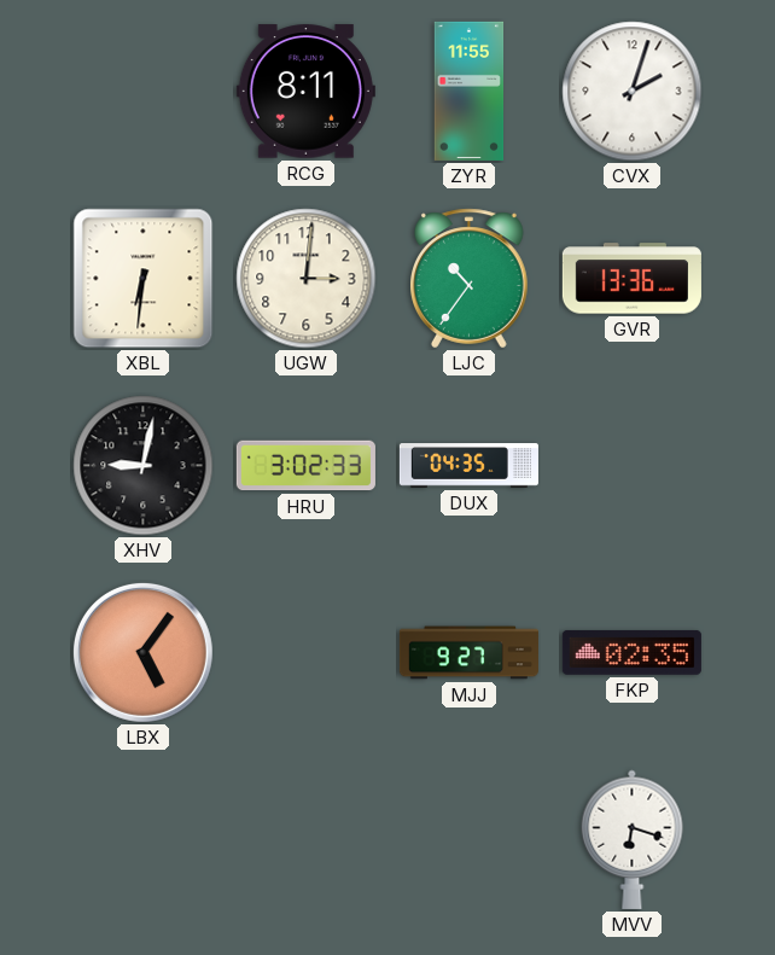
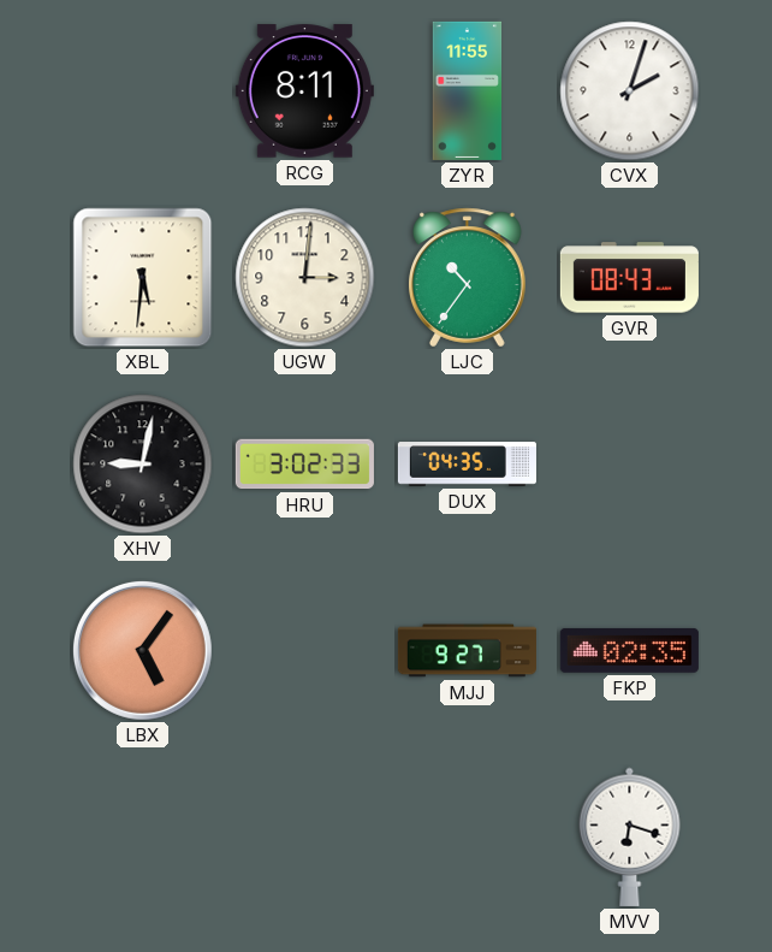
XBL: 6:31 -> 5:31 (143, 278)
GVR: 13:36 -> 08:43 (629, 278)
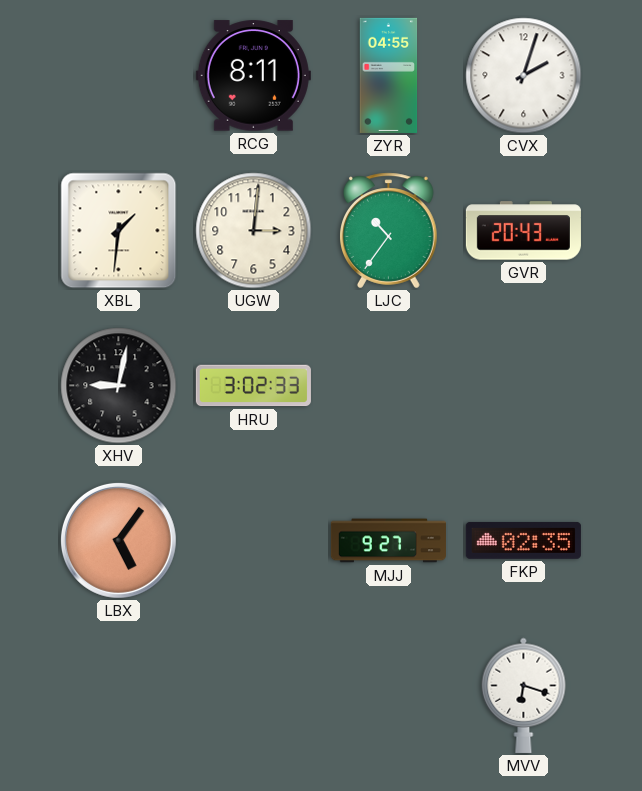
ZYR: 11:55 -> 04:55 (389, 75)
XBL: 5:31 -> 1:31 (119, 231)
GVR: 08:43 -> 20:43 (523, 231)
DUX: 04:35 -> none (467, 465)
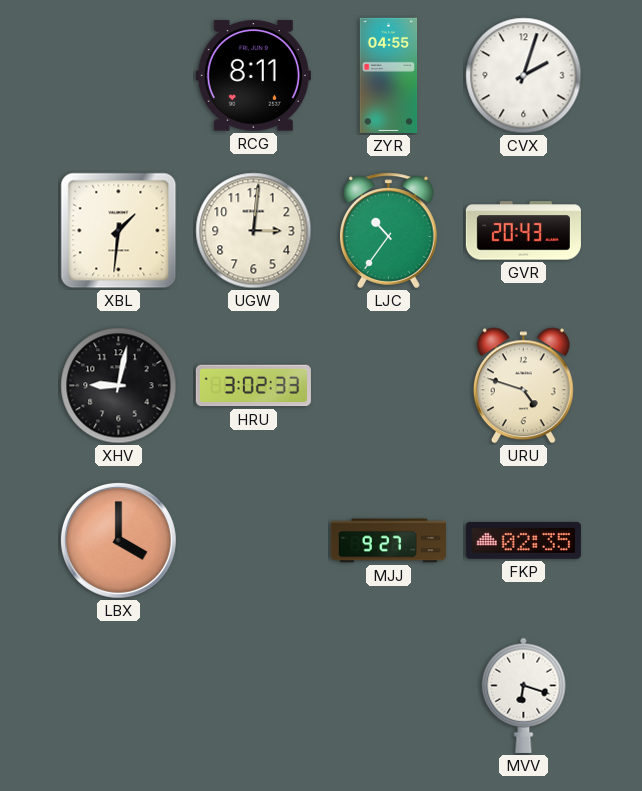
URU: none -> 4:48 (523, 386)
LBX: 5:06 -> 4:00 (118, 540)
